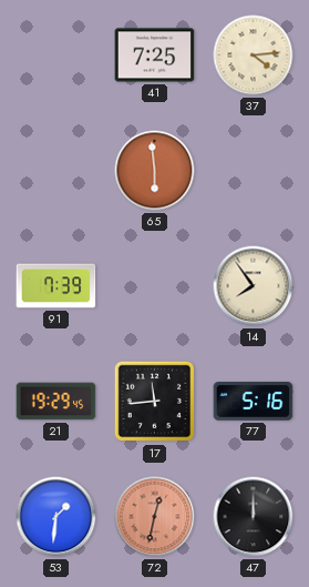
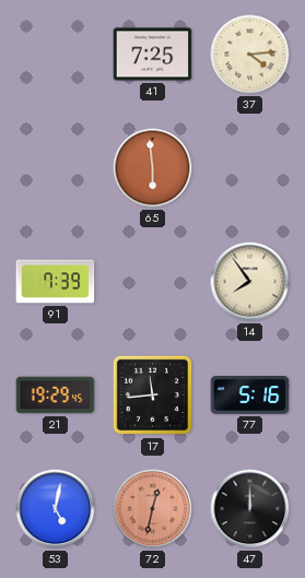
53: 1:31 -> 5:02 (56, 509)
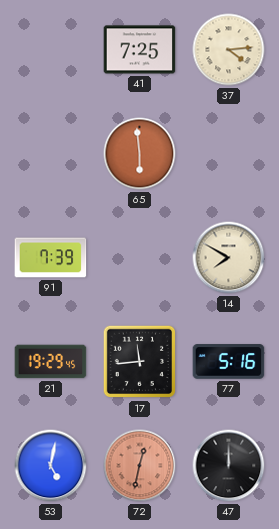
14: 7:54 -> 7:50 (229, 258)
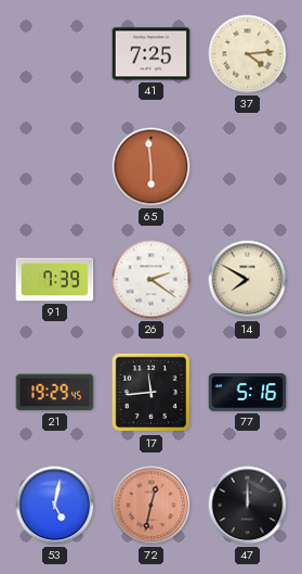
26: none -> 2:21 (152, 280)
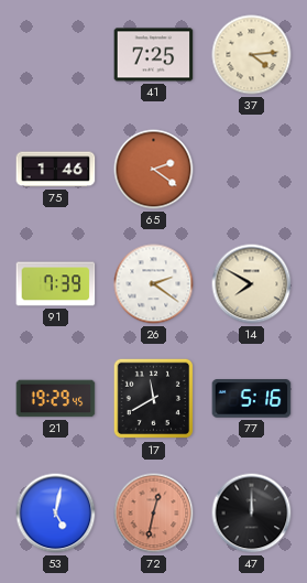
75: none -> 1:46 (56, 170)
65: 5:59 -> 2:21 (154, 170)
17: 11:44 -> 11:40 (154, 399)
